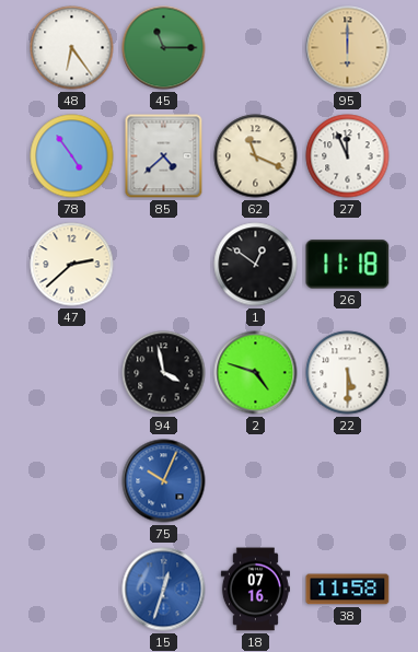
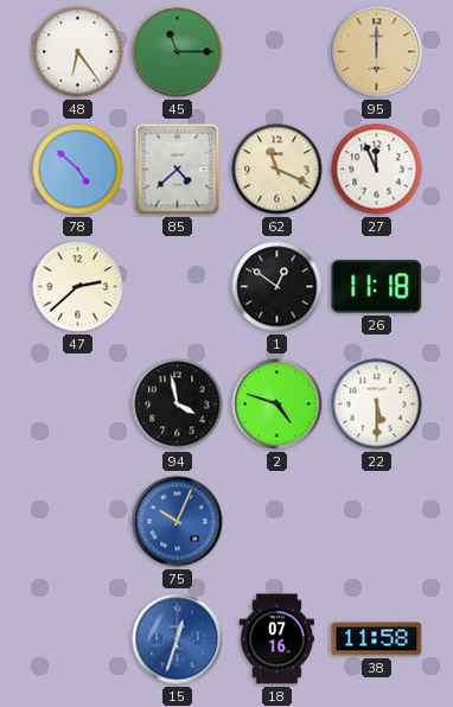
78: 4:54 -> 4:52 (78, 170)
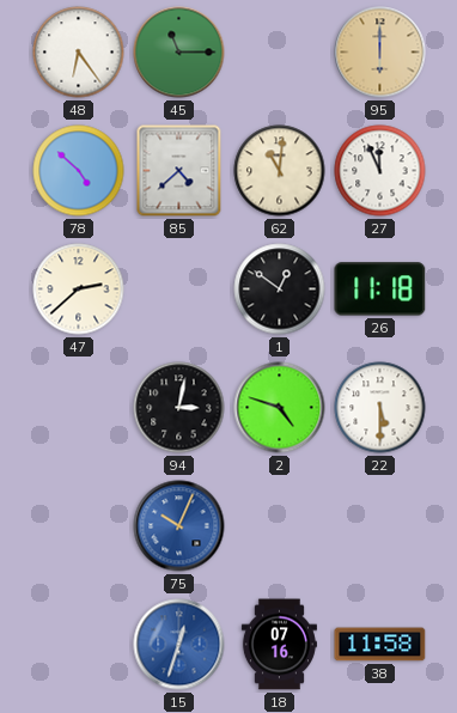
62: 11:19 -> 11:01 (280, 171)
94: 3:58 -> 3:02 (179, 408)
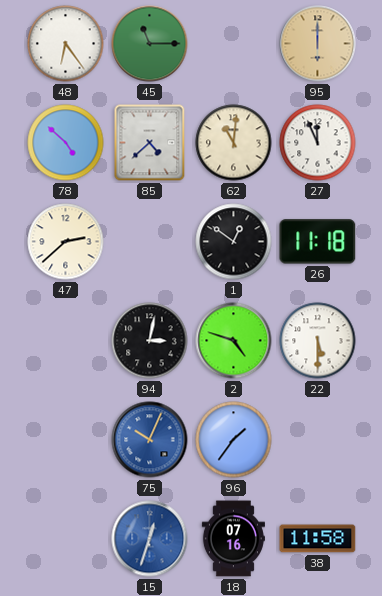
96: none -> 1:36 (234, 440)
